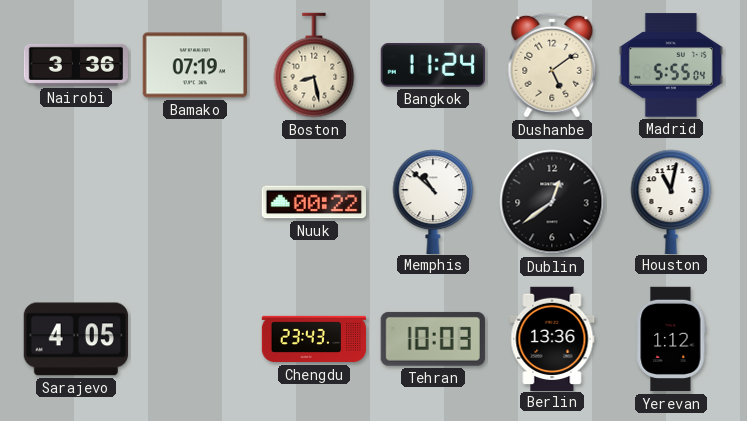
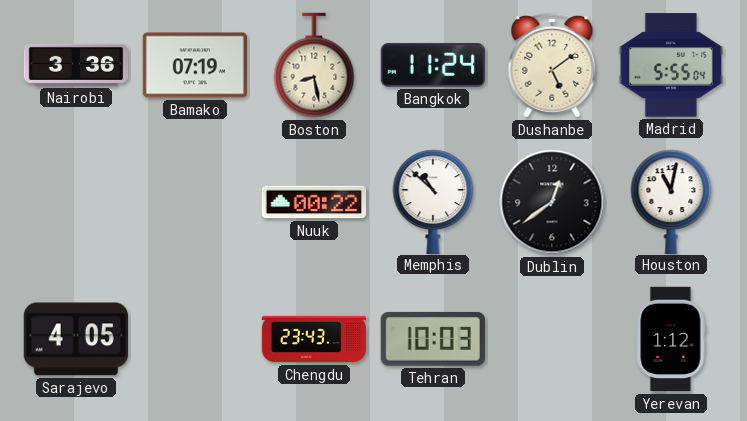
Berlin: 13:36 -> none (552, 338)
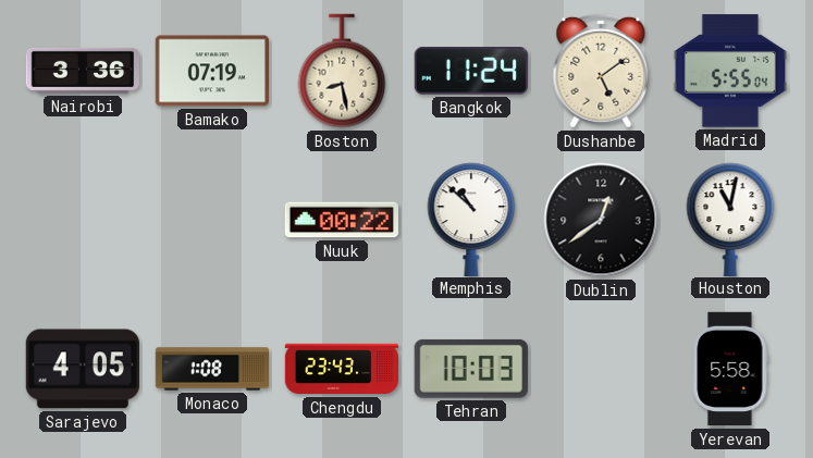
Monaco: none -> 1:08 (212, 369)
Yerevan: 1:12 -> 5:58 (730, 369)
